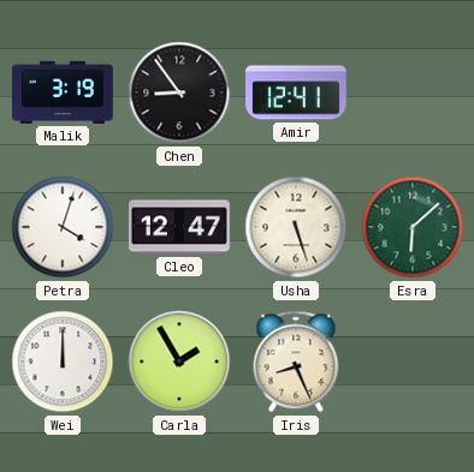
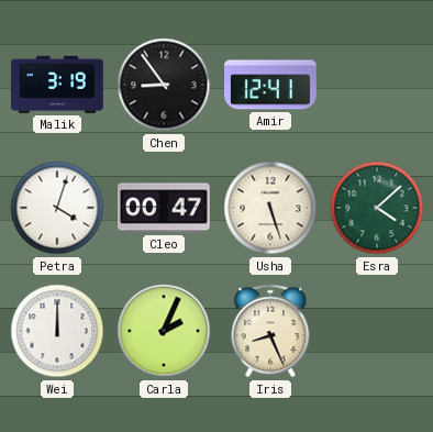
Cleo: 12:47 -> 00:47 (165, 208)
Esra: 6:08 -> 4:08 (377, 208)
Carla: 1:55 -> 2:04 (164, 331)
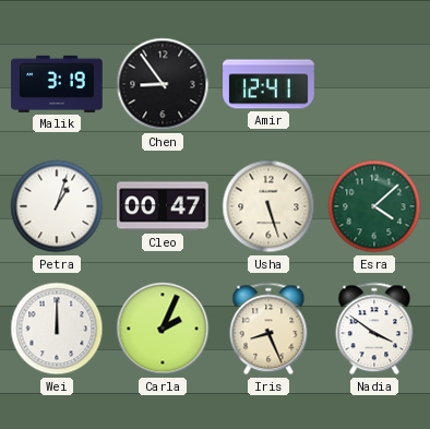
Petra: 4:03 -> 1:03 (57, 206)
Nadia: none -> 3:51 (374, 329)
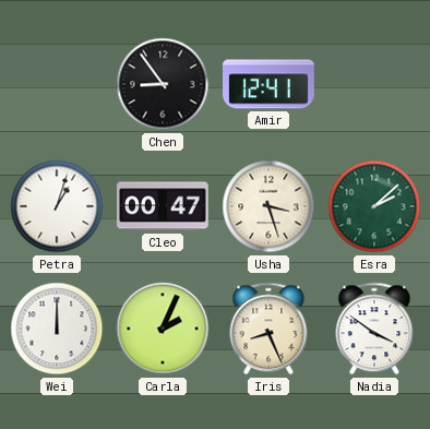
Malik: 3:19 -> none (58, 84)
Usha: 5:27 -> 3:27 (268, 206)
Esra: 4:08 -> 2:08 (374, 206)
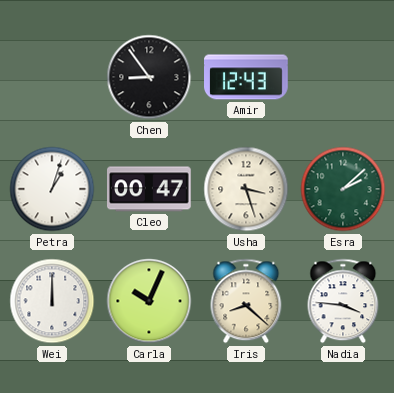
Amir: 12:41 -> 12:43 (247, 77)
Carla: 2:04 -> 10:04 (149, 301)
Iris: 8:26 -> 8:22 (246, 301)
Nadia: 3:51 -> 3:46 (343, 301)
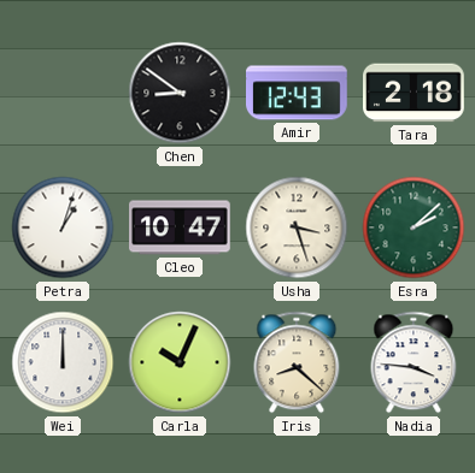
Chen: 8:54 -> 8:51 (180, 93)
Tara: none -> 2:18 (415, 93)
Cleo: 00:47 -> 10:47 (181, 227)
